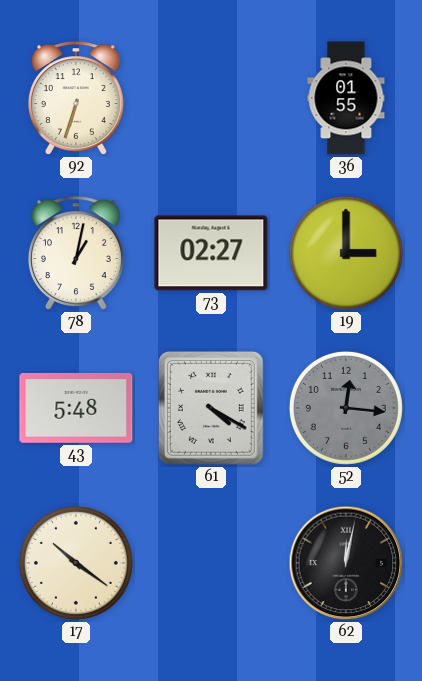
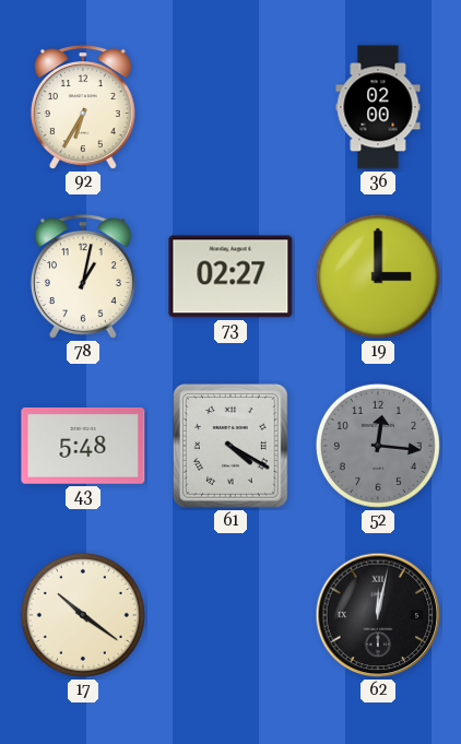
92: 6:33 -> 6:35 (83, 107)
36: 01:55 -> 02:00 (378, 107)
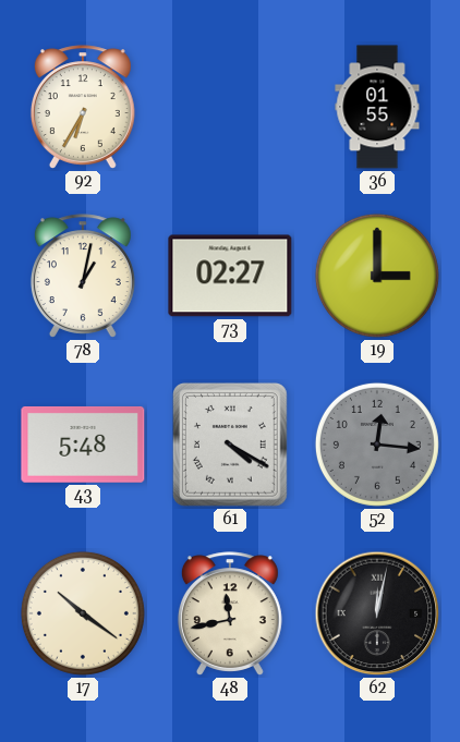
36: 02:00 -> 01:55 (377, 107)
48: none -> 11:43 (230, 613)
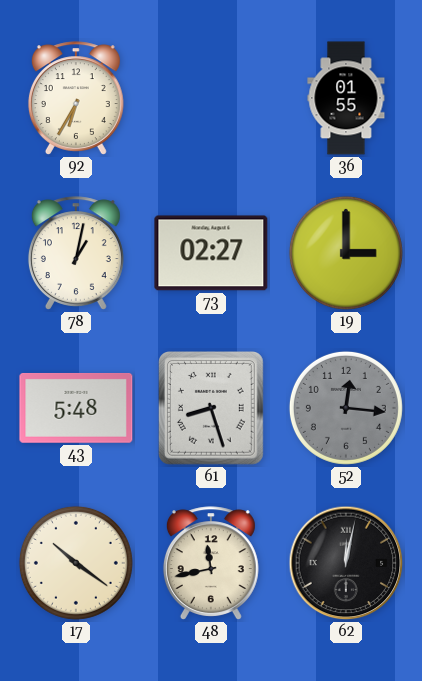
61: 4:20 -> 8:27 (211, 409)
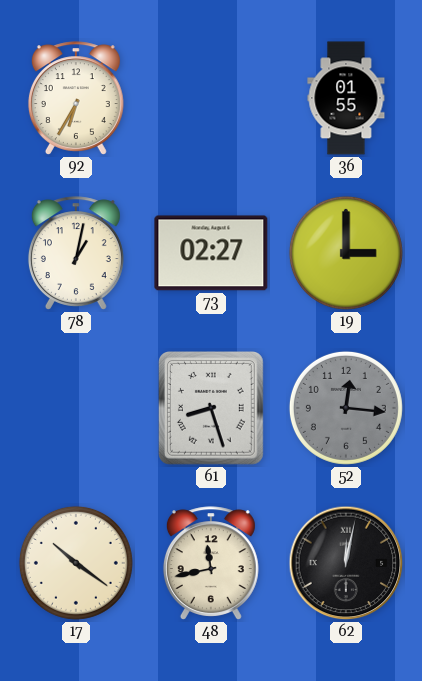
43: 5:48 -> none (76, 408)
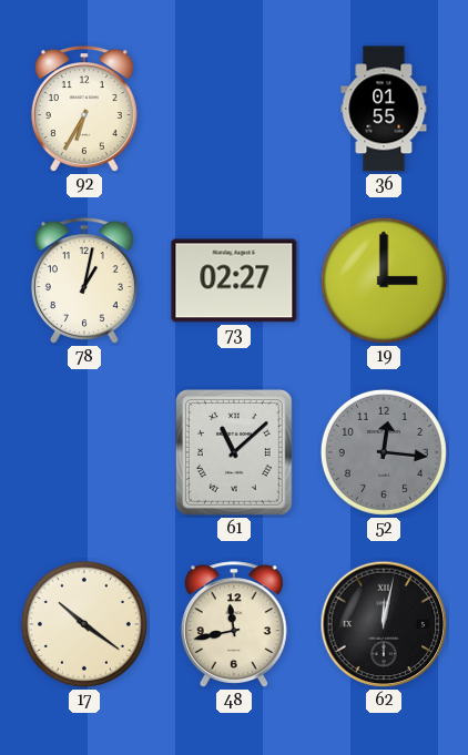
61: 8:27 -> 11:08 (234, 453)
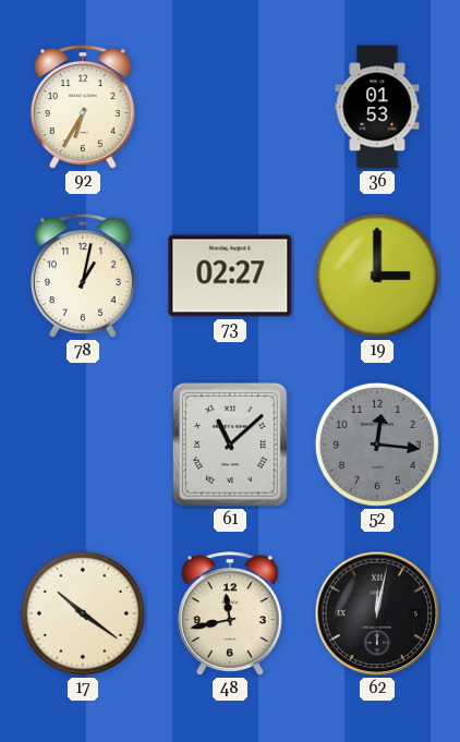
36: 01:55 -> 01:53 (377, 107)
